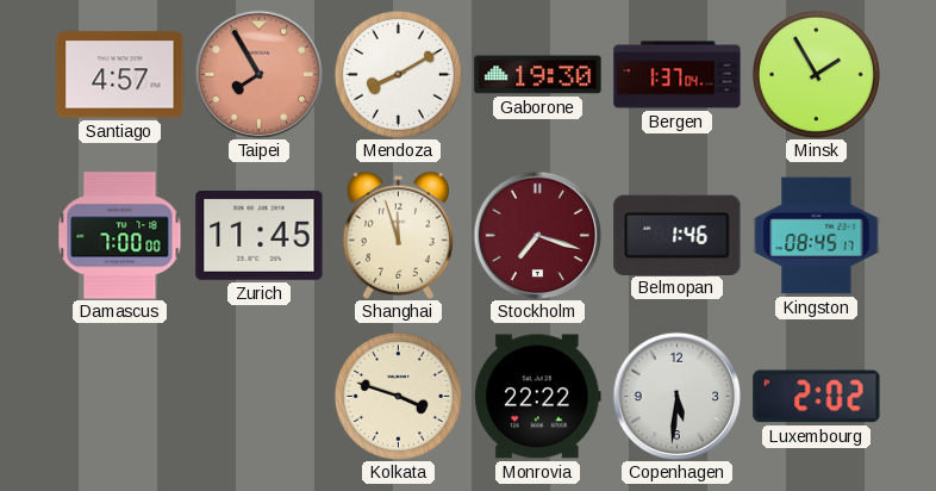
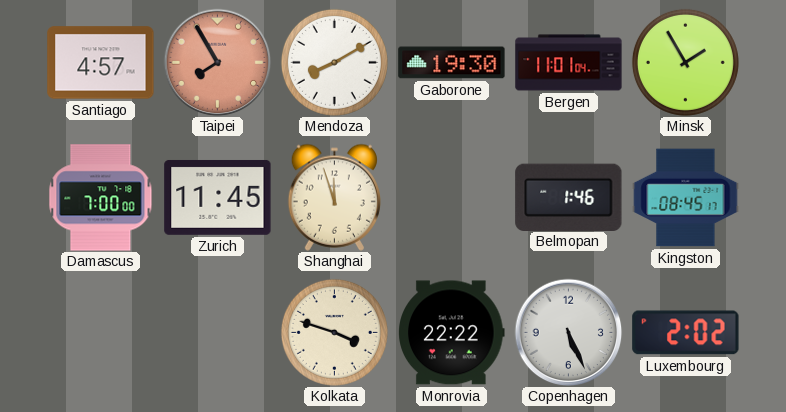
Bergen: 1:37 -> 11:01 (569, 63)
Stockholm: 7:18 -> none (537, 235)
Copenhagen: 5:31 -> 5:26 (568, 332)
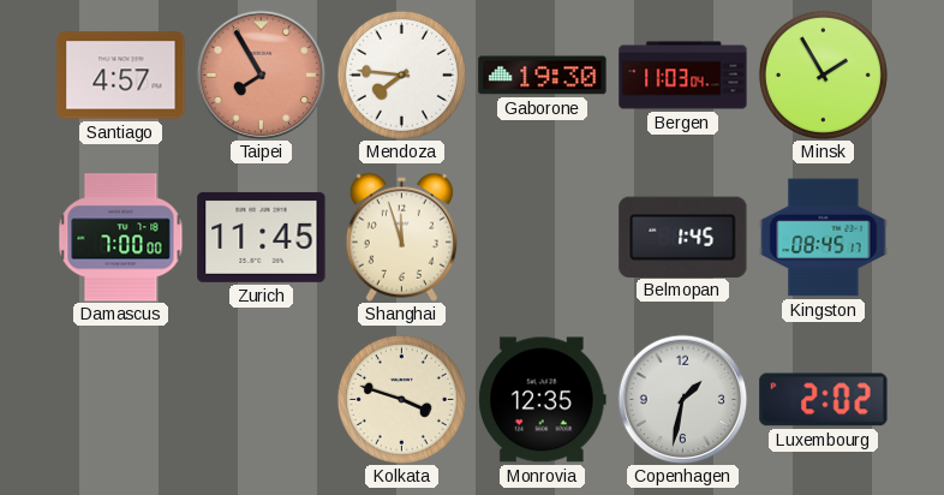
Mendoza: 8:10 -> 7:46 (401, 74)
Bergen: 11:01 -> 11:03 (683, 76)
Belmopan: 1:46 -> 1:45 (683, 237)
Monrovia: 22:22 -> 12:35 (543, 400)
Copenhagen: 5:26 -> 1:32 (682, 399)
